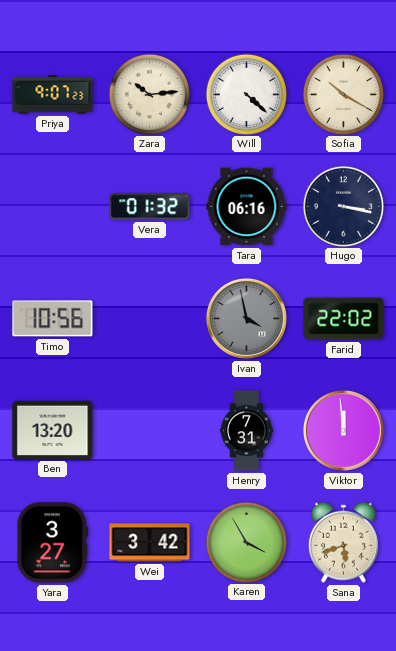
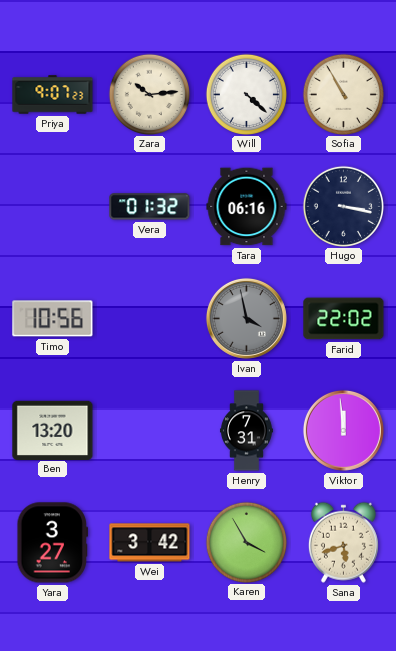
Sofia: 10:20 -> 10:55 (343, 94)
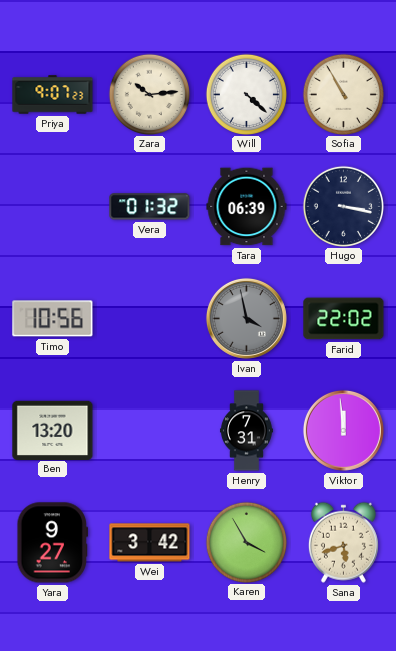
Tara: 06:16 -> 06:39 (247, 207)
Yara: 3:27 -> 9:27 (53, 543)
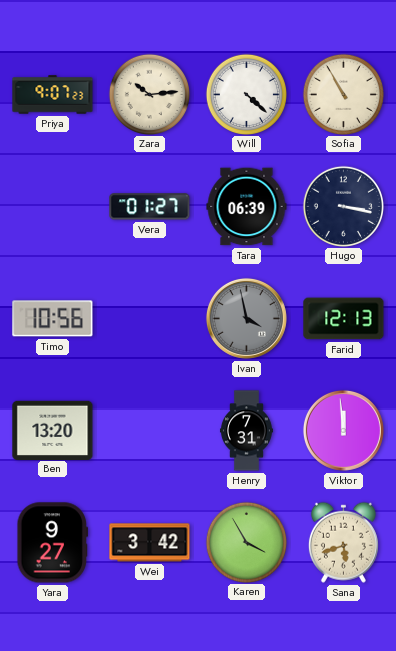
Vera: 01:32 -> 01:27 (150, 207)
Farid: 22:02 -> 12:13 (344, 319)
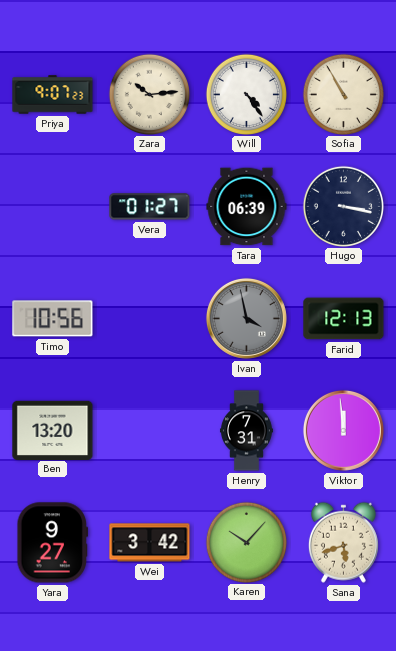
Will: 4:22 -> 4:24 (246, 94)
Karen: 3:55 -> 10:07 (246, 542)
